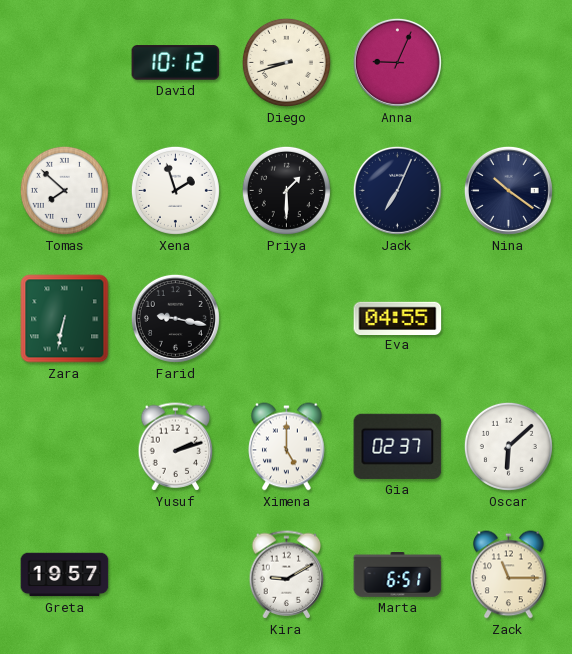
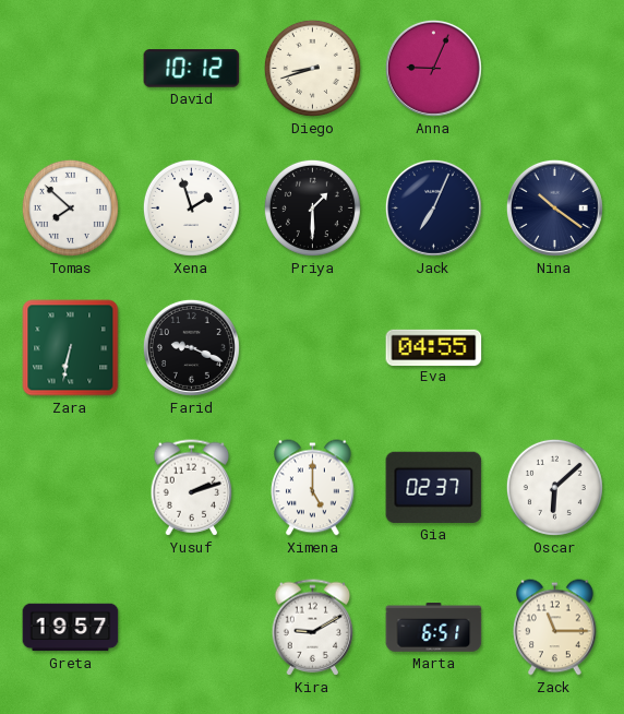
Farid: 9:17 -> 9:19 (191, 347)
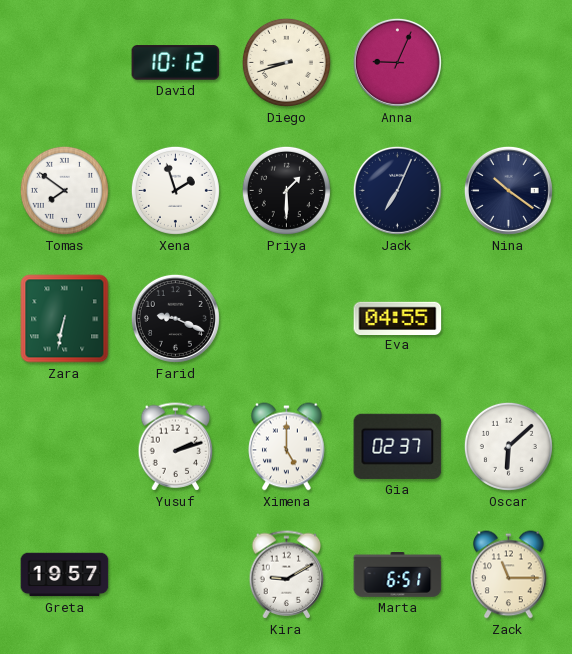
Tomas: 7:52 -> 7:51 (64, 190)
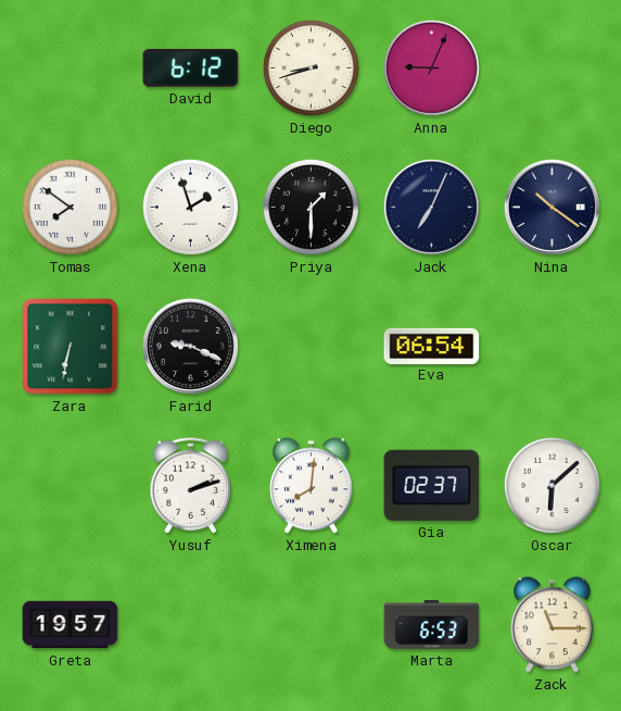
David: 10:12 -> 6:12 (191, 68)
Eva: 04:55 -> 06:54 (432, 346)
Ximena: 5:00 -> 8:01 (312, 486)
Kira: 9:10 -> none (287, 575)
Marta: 6:51 -> 6:53 (432, 625)
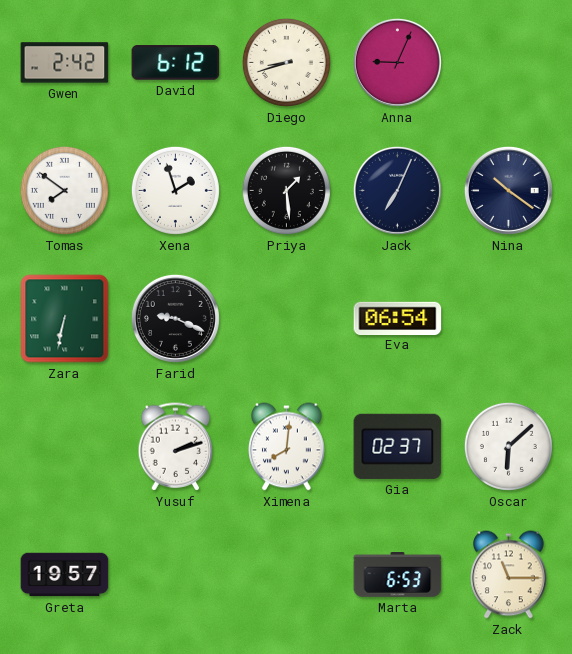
Gwen: none -> 2:42 (65, 63)
Priya: 1:30 -> 1:29 (286, 190)
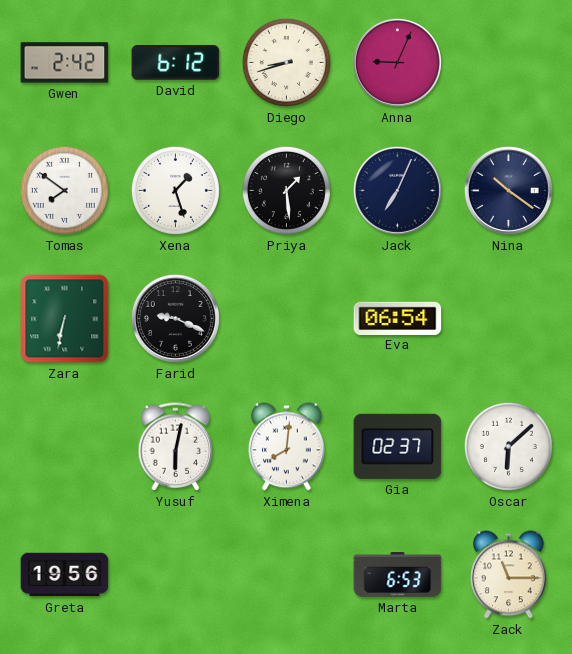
Xena: 1:57 -> 1:27 (175, 190)
Yusuf: 2:12 -> 6:02 (176, 447)
Greta: 19:57 -> 19:56 (65, 575)
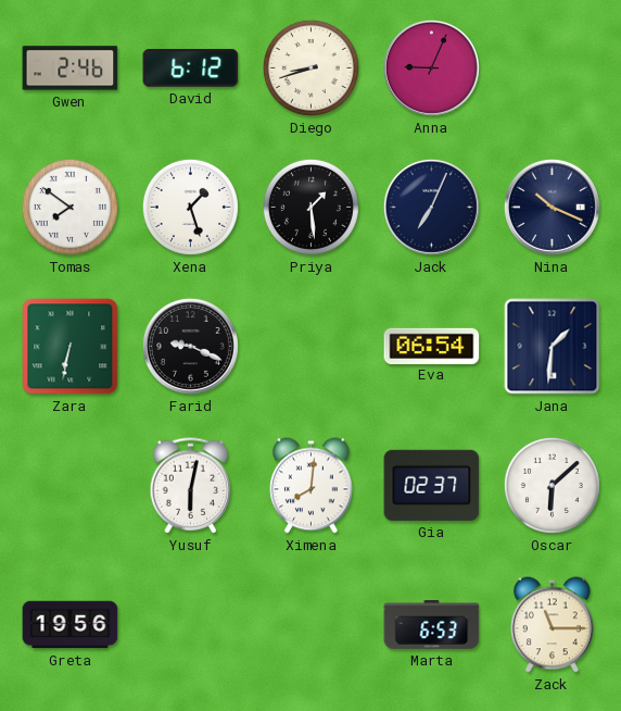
Gwen: 2:42 -> 2:46 (71, 68)
Nina: 10:21 -> 10:19 (552, 207)
Jana: none -> 1:31 (553, 347)
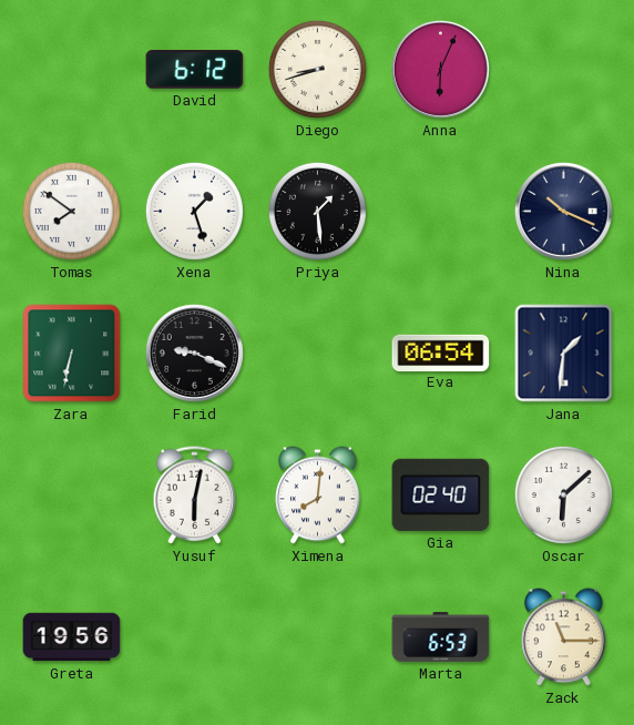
Gwen: 2:46 -> none (71, 68)
Anna: 9:04 -> 6:04 (440, 69)
Jack: 7:04 -> none (431, 207)
Gia: 02:37 -> 02:40 (441, 494)
